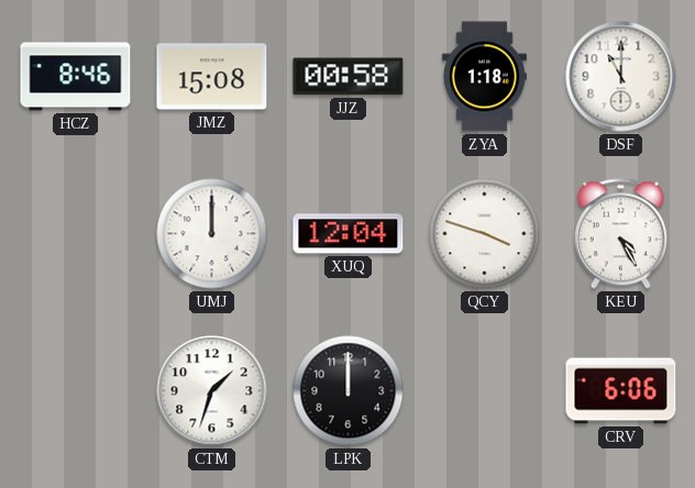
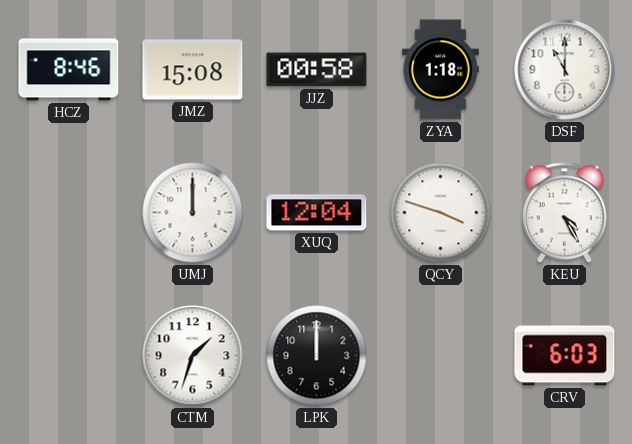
CRV: 6:06 -> 6:03 (565, 356)
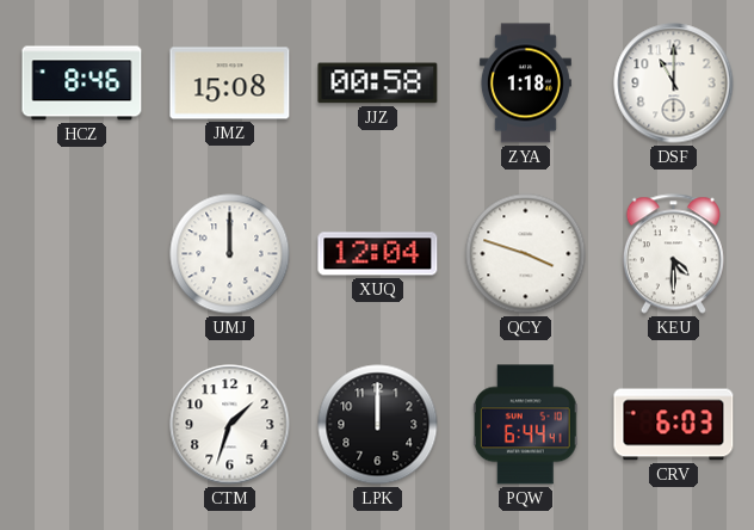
KEU: 4:25 -> 4:30 (673, 254)
PQW: none -> 6:44 (525, 425)
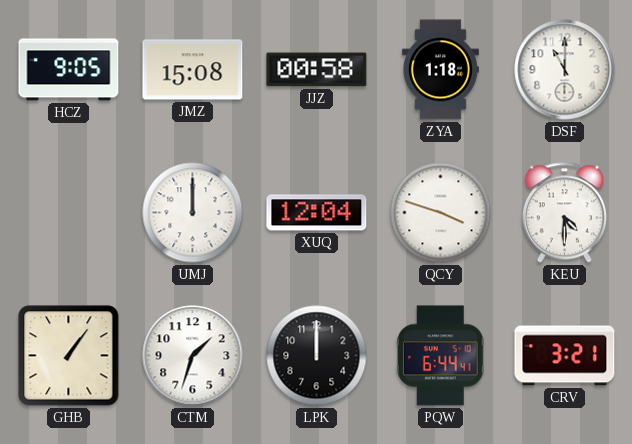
HCZ: 8:46 -> 9:05 (69, 70)
GHB: none -> 1:06 (69, 356)
CRV: 6:03 -> 3:21 (565, 356)
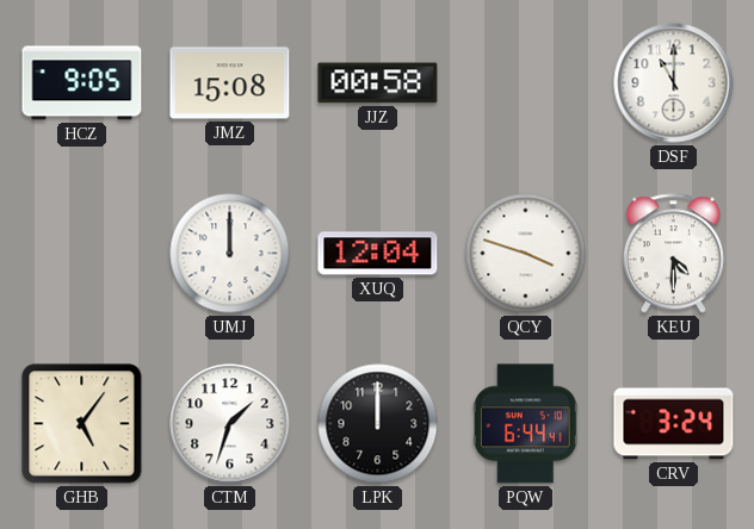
ZYA: 1:18 -> none (440, 70)
GHB: 1:06 -> 5:06 (82, 424)
CRV: 3:21 -> 3:24 (674, 424)
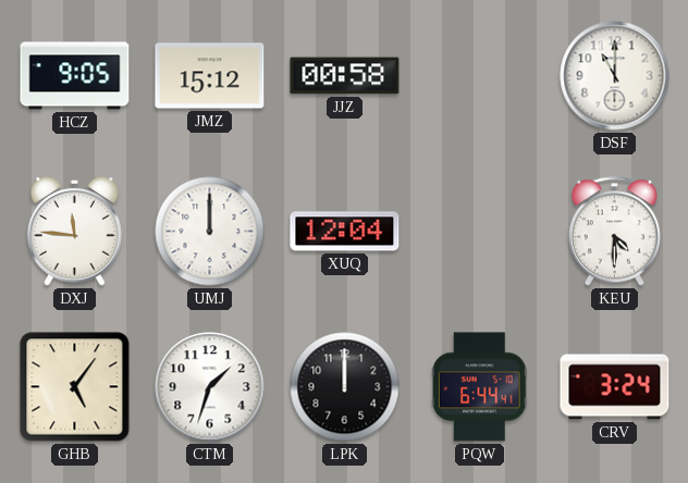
JMZ: 15:08 -> 15:12 (210, 76)
DXJ: none -> 11:46 (74, 232)
QCY: 3:48 -> none (526, 254)
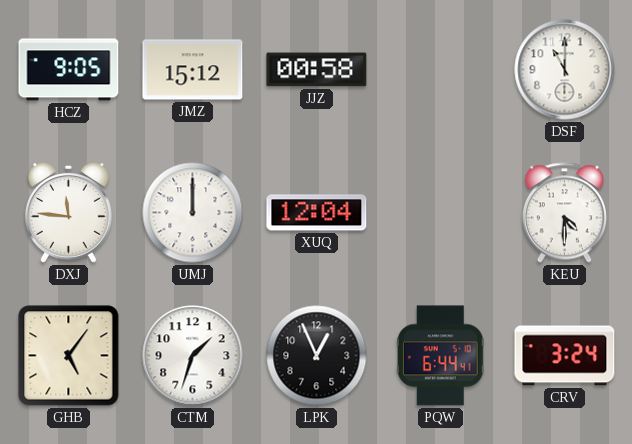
LPK: 12:00 -> 12:56 (317, 356)
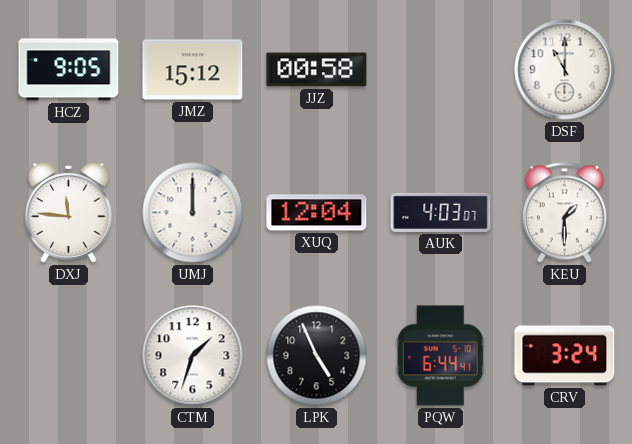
AUK: none -> 4:03 (441, 212)
KEU: 4:30 -> 1:30 (564, 213)
GHB: 5:06 -> none (69, 356)
LPK: 12:56 -> 4:56 (317, 356)
